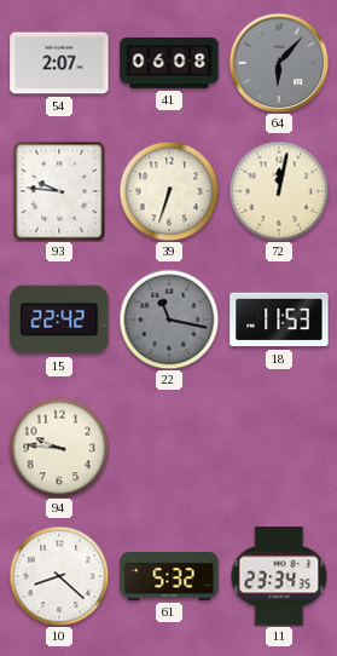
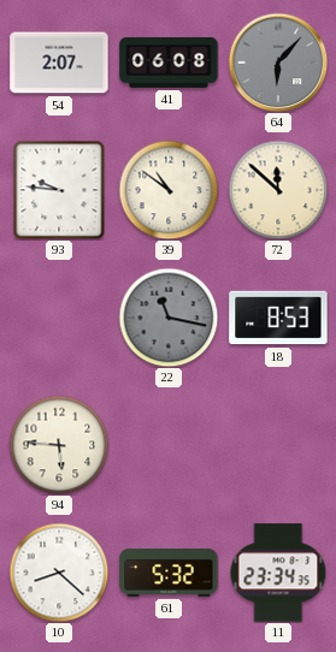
39: 6:33 -> 10:51 (169, 190)
72: 12:02 -> 11:52 (278, 190)
15: 22:42 -> none (59, 320)
18: 11:53 -> 8:53 (278, 318)
94: 9:46 -> 5:46 (59, 445)
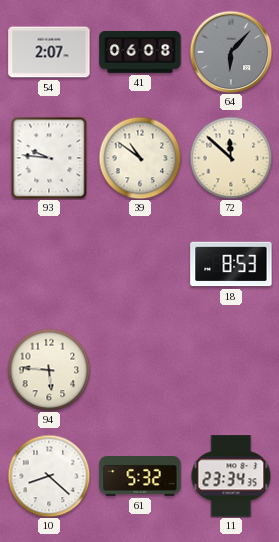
22: 11:17 -> none (169, 318)
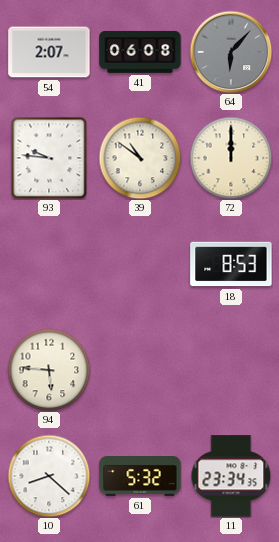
72: 11:52 -> 12:00 (231, 158)
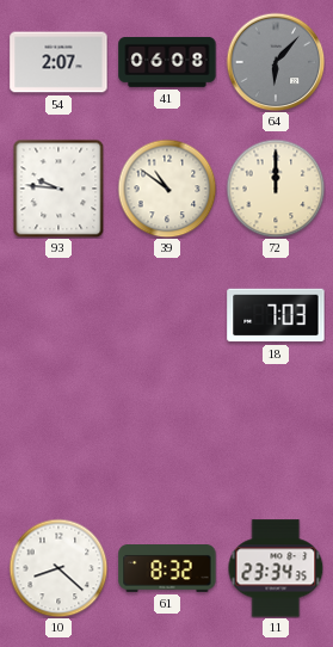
18: 8:53 -> 7:03 (276, 315)
94: 5:46 -> none (49, 370)
61: 5:32 -> 8:32 (167, 569)
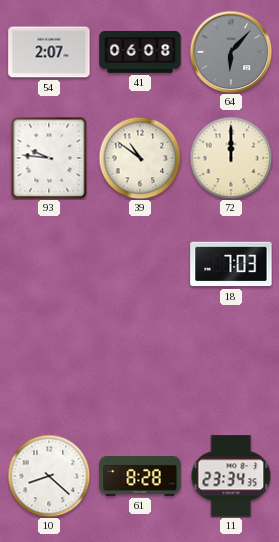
61: 8:32 -> 8:28 (140, 477)
